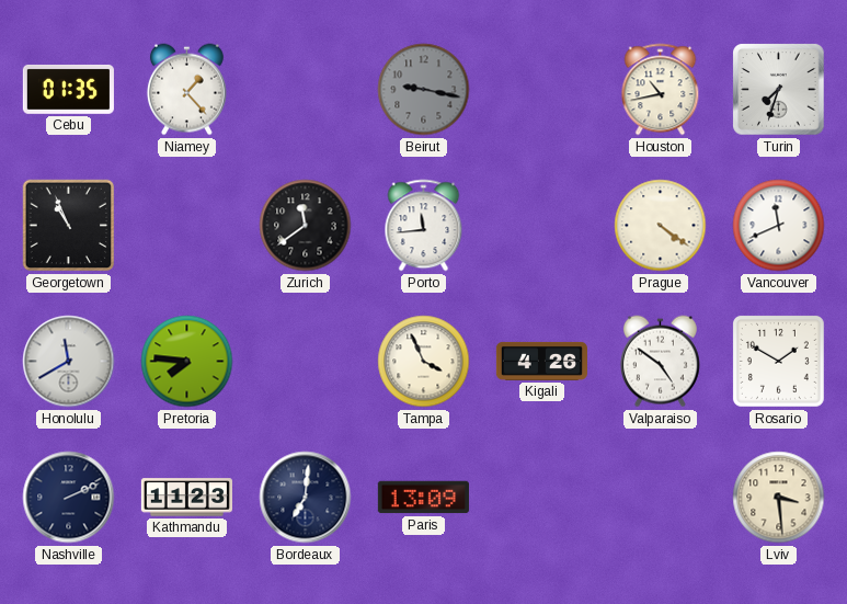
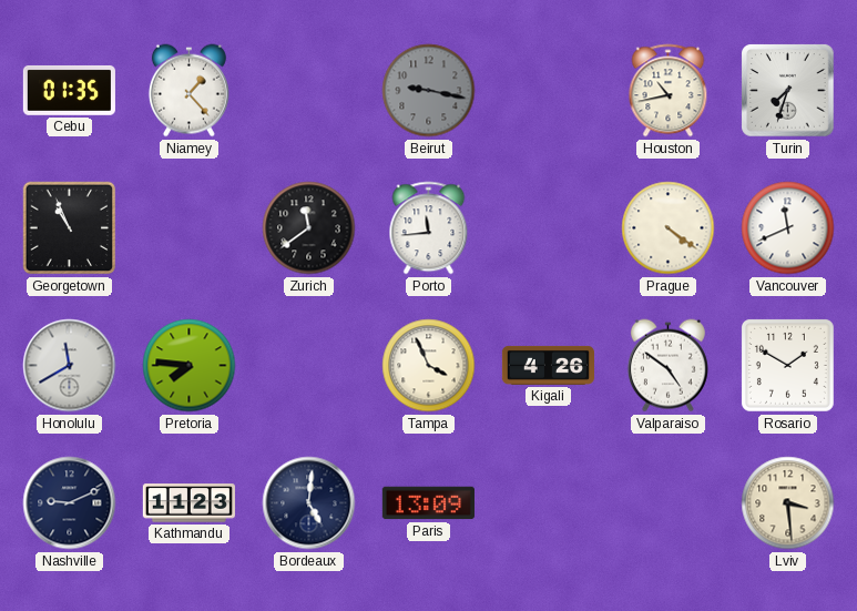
Nashville: 2:11 -> 9:11 (70, 503)
Bordeaux: 7:01 -> 5:01 (309, 503)
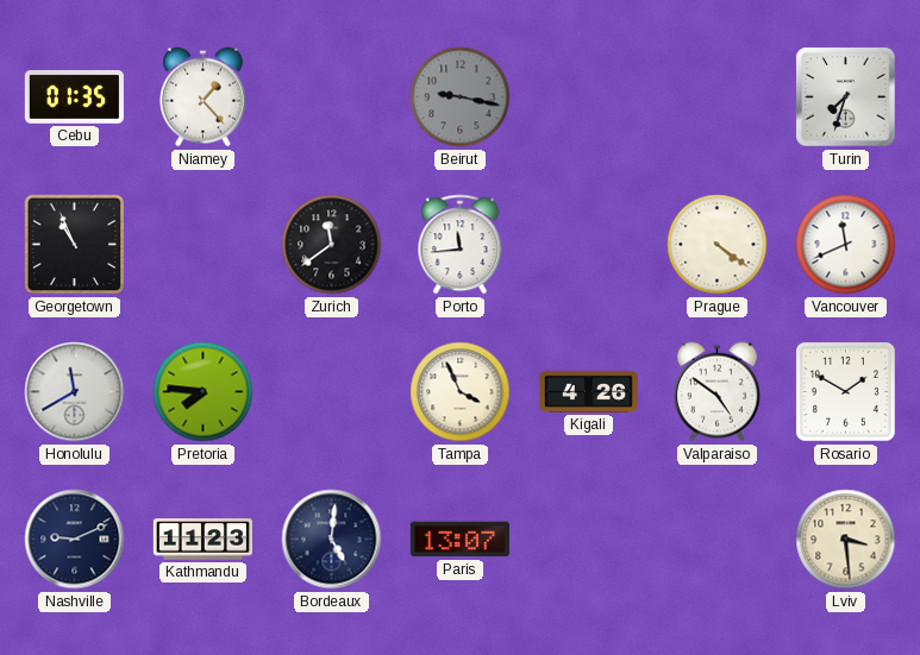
Houston: 10:43 -> none (669, 91)
Paris: 13:09 -> 13:07 (459, 540)
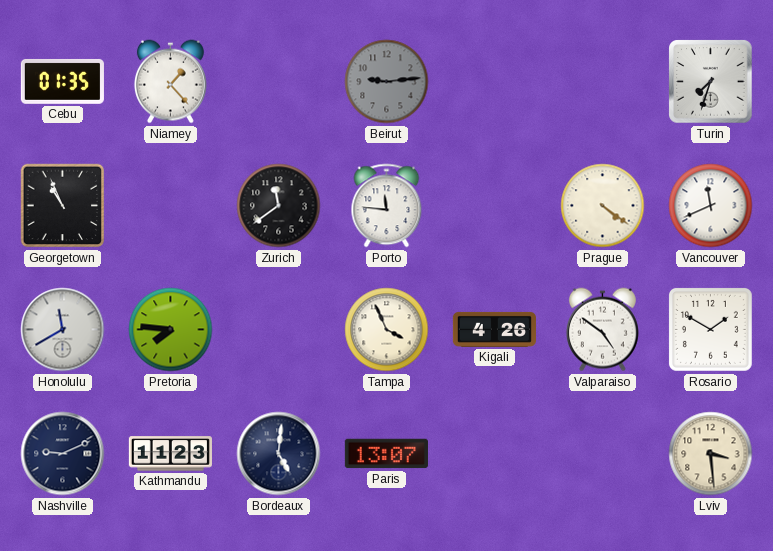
Beirut: 9:17 -> 9:14 (387, 82)
Porto: 11:44 -> 11:46 (387, 206)
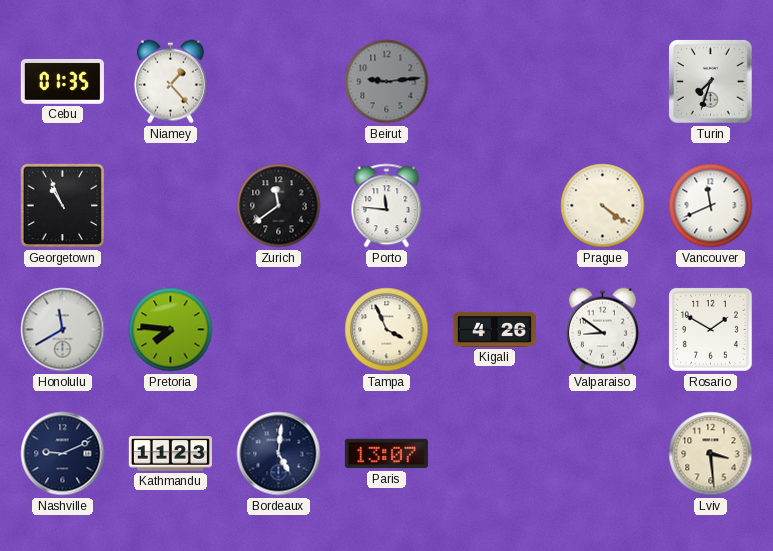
Valparaiso: 4:51 -> 8:51 (602, 330)
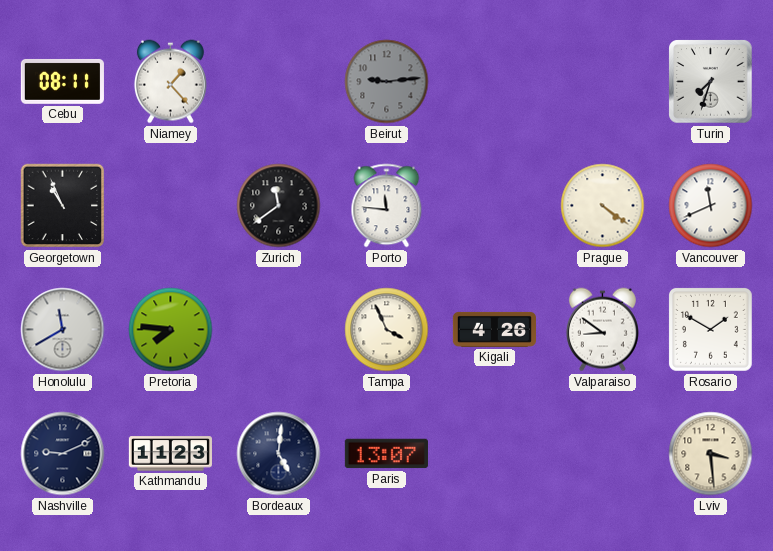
Cebu: 01:35 -> 08:11 (62, 81)
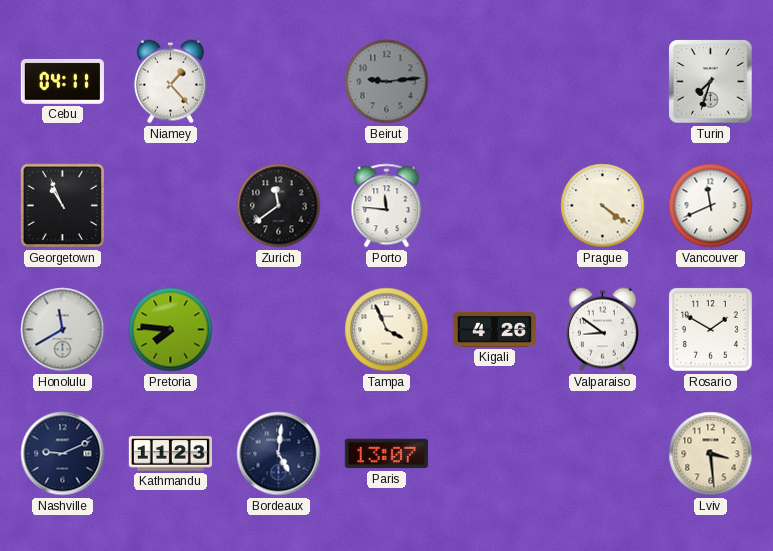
Cebu: 08:11 -> 04:11 (62, 81)
